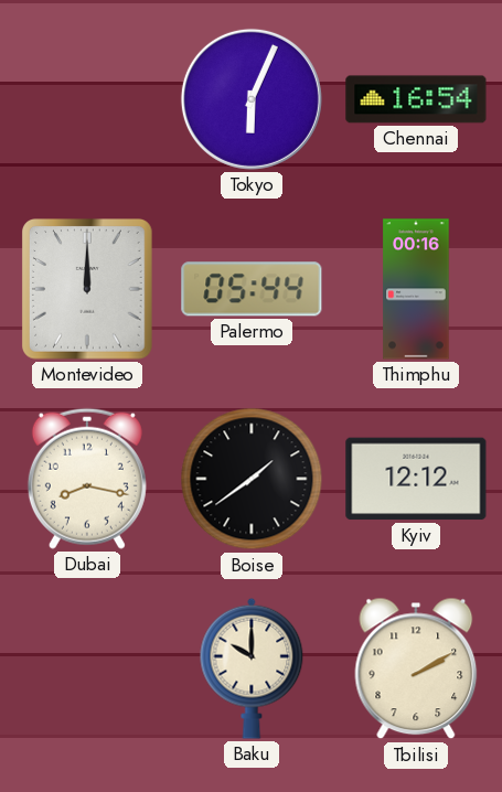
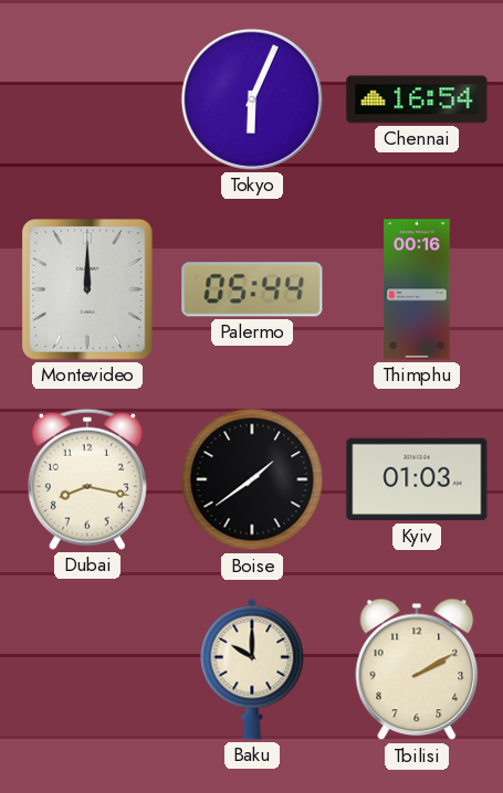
Kyiv: 12:12 -> 01:03 (417, 479)
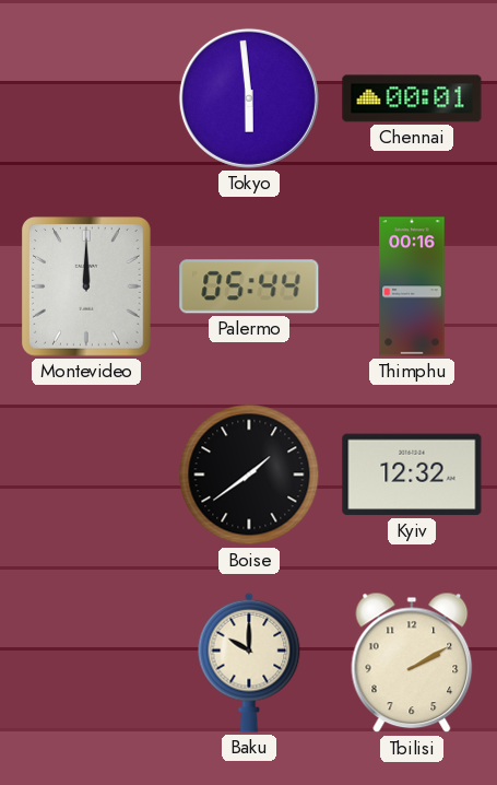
Tokyo: 6:04 -> 5:59 (249, 98)
Chennai: 16:54 -> 00:01 (412, 98)
Dubai: 8:17 -> none (87, 479)
Kyiv: 01:03 -> 12:32 (412, 474)
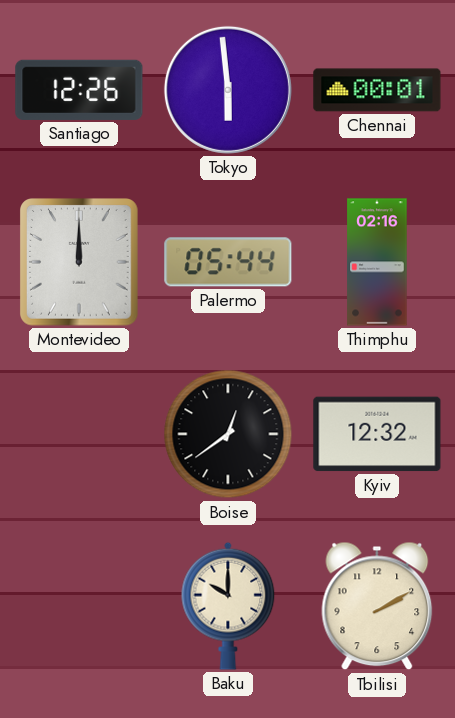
Santiago: none -> 12:26 (79, 90)
Thimphu: 00:16 -> 02:16 (377, 262)
Boise: 1:39 -> 12:39 (228, 434)
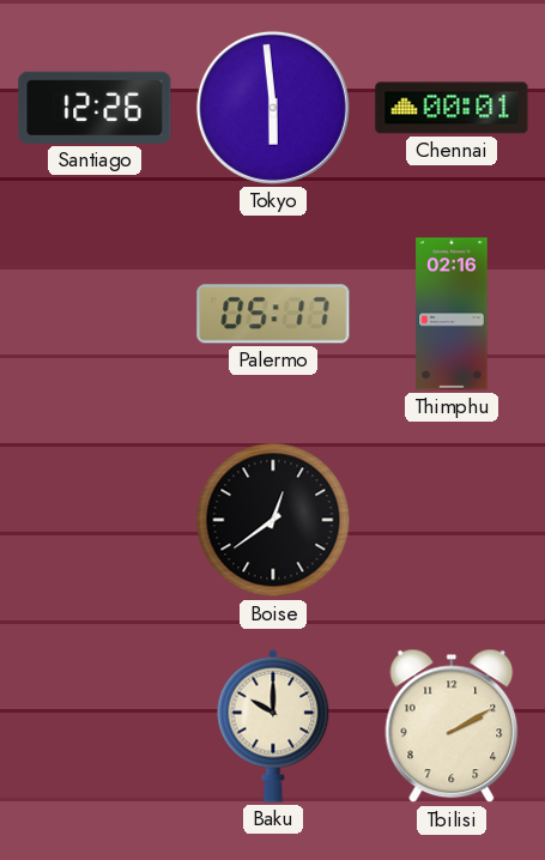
Montevideo: 12:00 -> none (80, 263)
Palermo: 05:44 -> 05:17 (273, 314)
Kyiv: 12:32 -> none (377, 434)
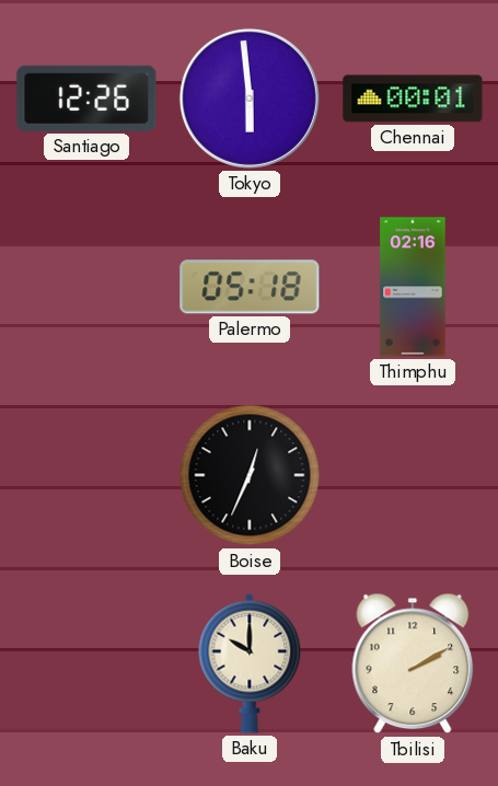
Palermo: 05:17 -> 05:18 (250, 287)
Boise: 12:39 -> 12:34 (250, 475)
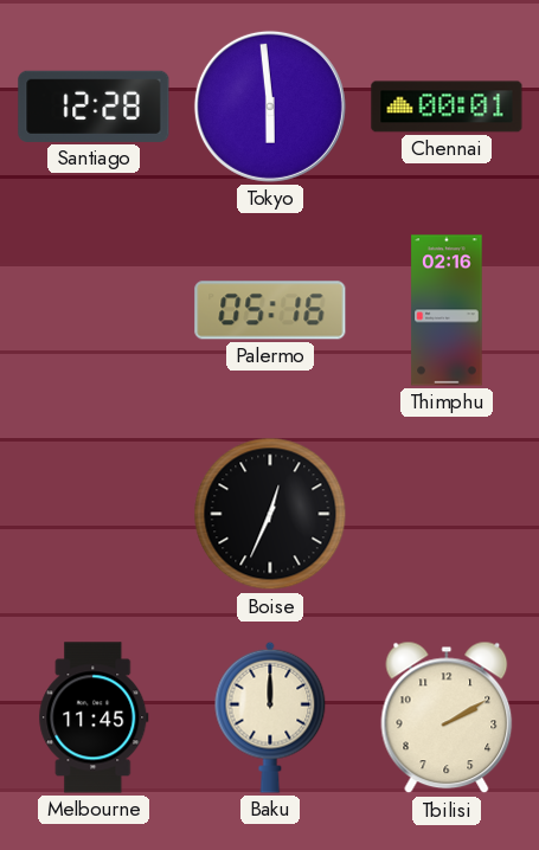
Santiago: 12:26 -> 12:28 (94, 107)
Palermo: 05:18 -> 05:16 (270, 310)
Melbourne: none -> 11:45 (94, 717)
Baku: 10:00 -> 12:00 (270, 717)
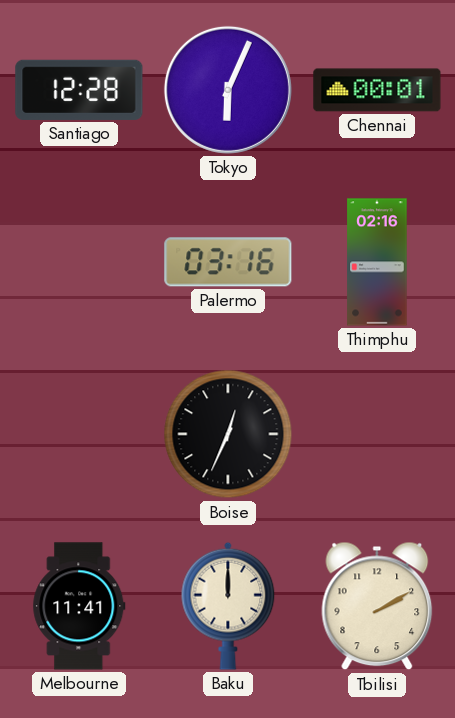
Tokyo: 5:59 -> 6:04 (228, 90)
Palermo: 05:16 -> 03:16 (228, 262)
Melbourne: 11:45 -> 11:41 (79, 606)
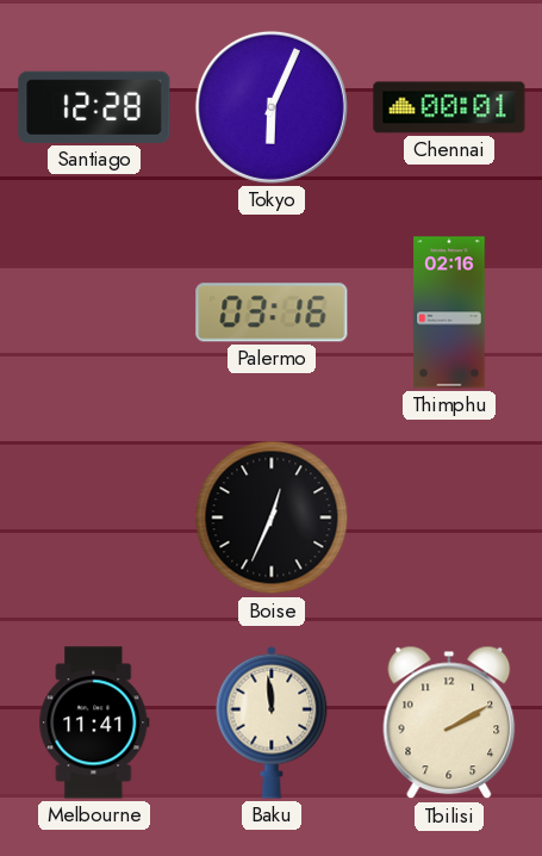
Baku: 12:00 -> 11:59 (272, 722)
